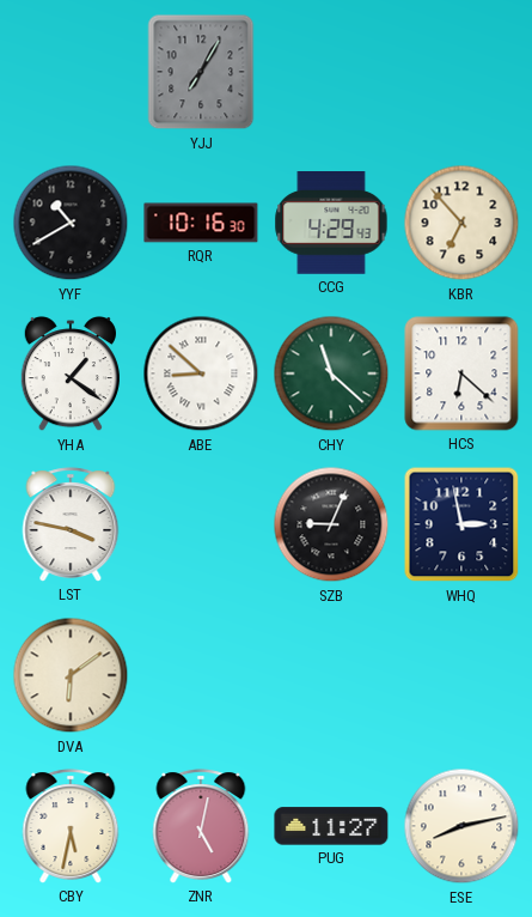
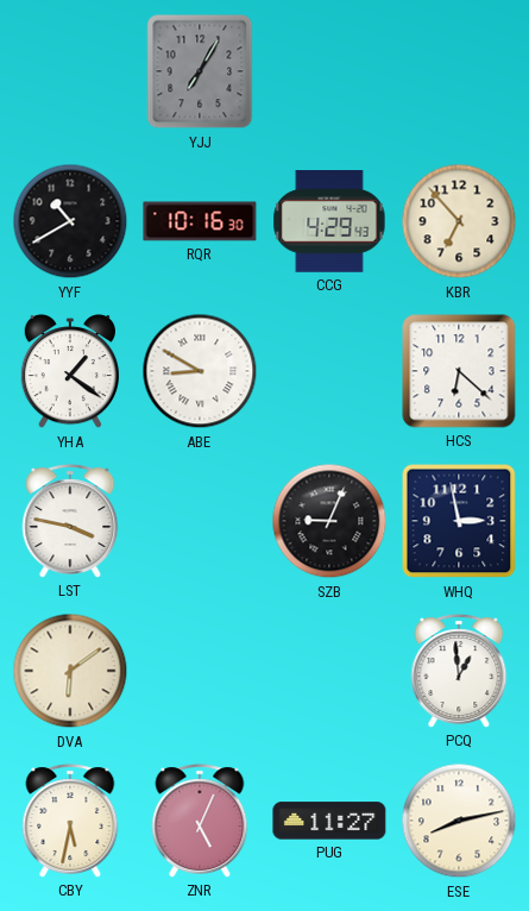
ABE: 8:52 -> 8:50 (200, 371)
CHY: 11:22 -> none (331, 374)
PCQ: none -> 12:59 (459, 671)
ZNR: 5:02 -> 5:04 (200, 821)
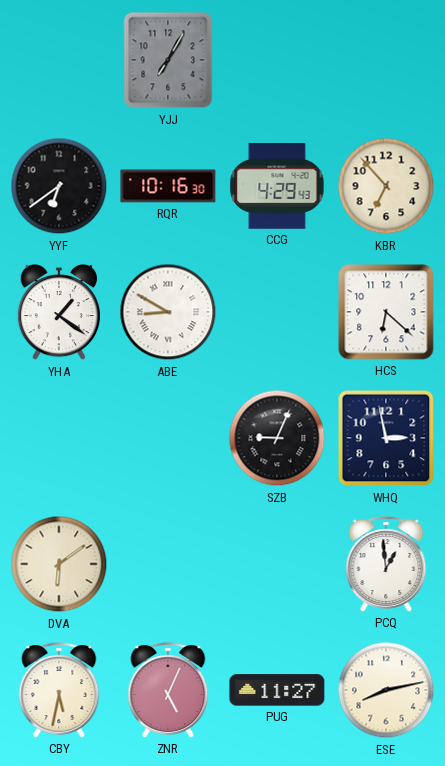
YYF: 10:40 -> 6:39 (59, 186)
LST: 3:47 -> none (70, 521)
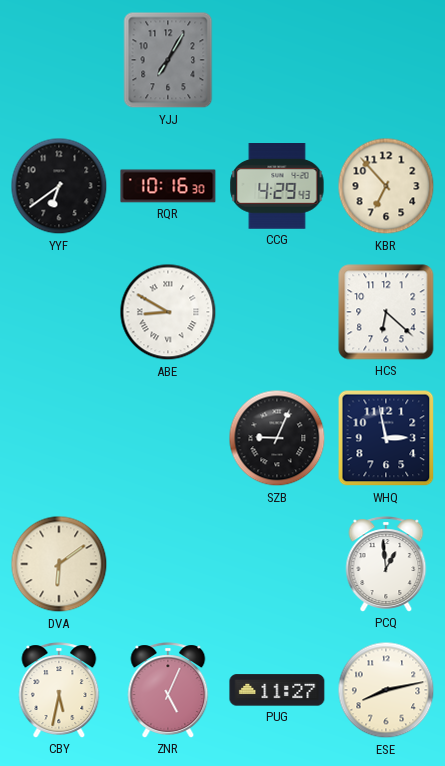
YHA: 1:21 -> none (59, 313)
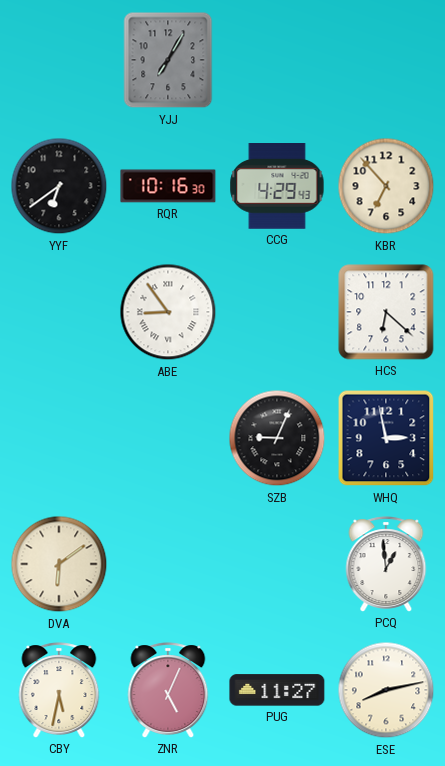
ABE: 8:50 -> 8:54 (168, 312)
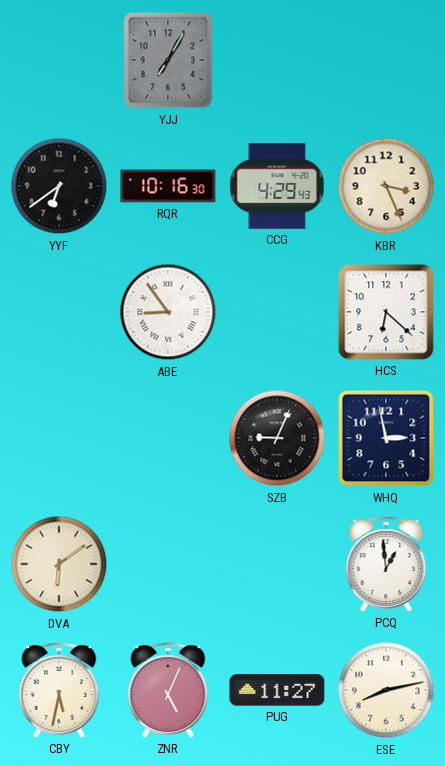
KBR: 6:53 -> 3:26 (386, 186)
